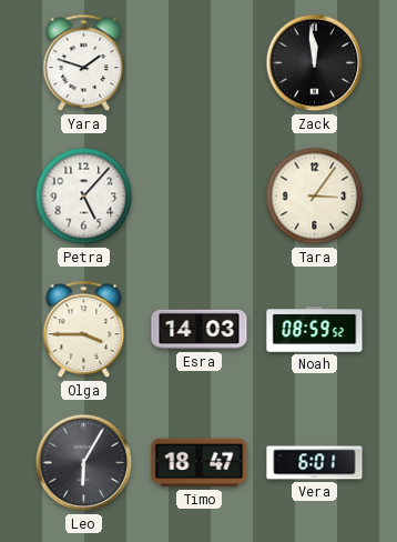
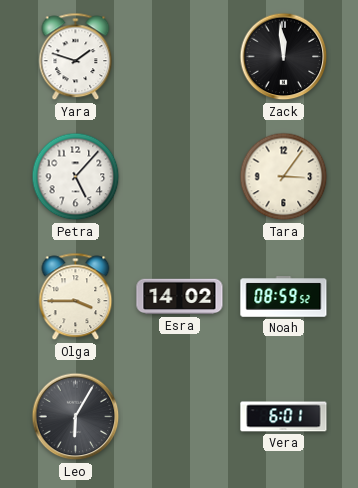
Esra: 14:03 -> 14:02 (180, 297)
Timo: 18:47 -> none (200, 463)
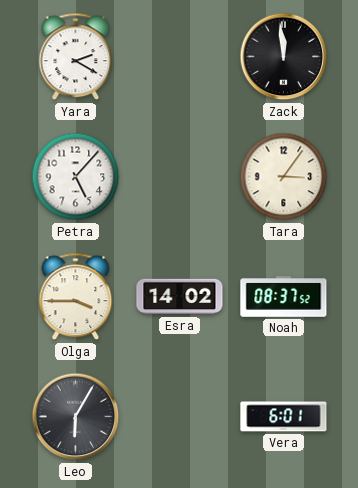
Yara: 1:48 -> 2:20 (76, 57)
Noah: 08:59 -> 08:37 (284, 297)
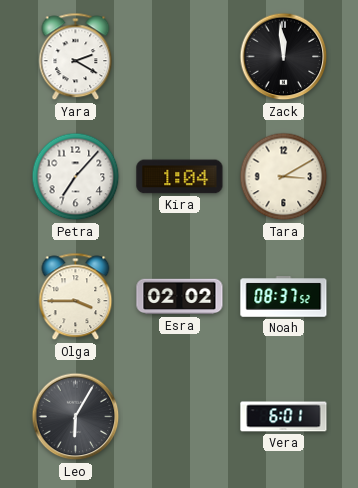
Petra: 5:07 -> 7:07 (76, 177)
Kira: none -> 1:04 (180, 177)
Tara: 3:06 -> 3:10 (284, 177)
Esra: 14:02 -> 02:02 (180, 297)
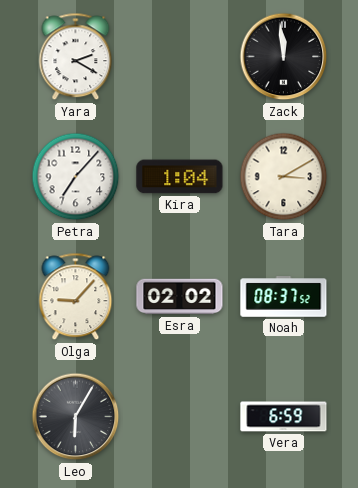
Olga: 3:45 -> 9:07 (76, 297)
Vera: 6:01 -> 6:59 (284, 417)
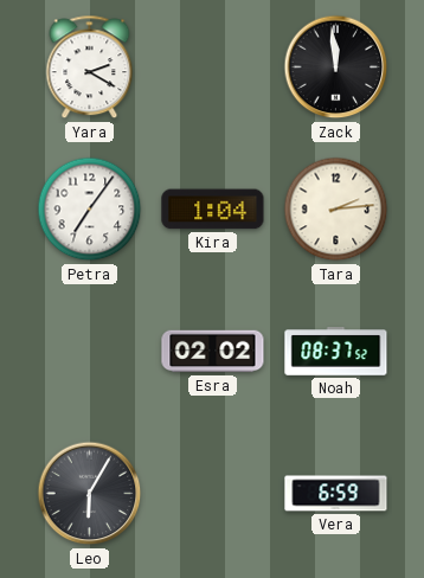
Petra: 7:07 -> 7:06 (90, 210)
Tara: 3:10 -> 2:14 (336, 210)
Olga: 9:07 -> none (76, 297)
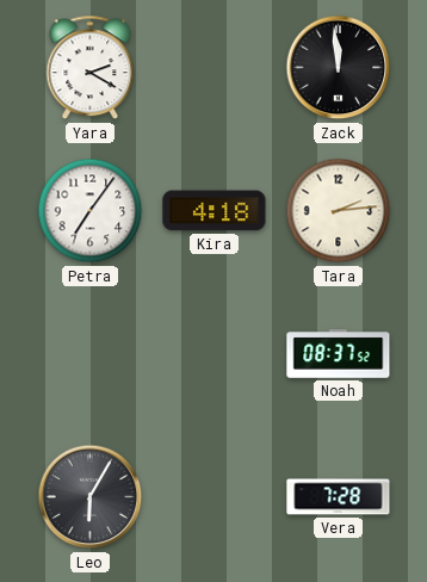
Kira: 1:04 -> 4:18 (215, 211)
Esra: 02:02 -> none (213, 352)
Vera: 6:59 -> 7:28 (339, 497)
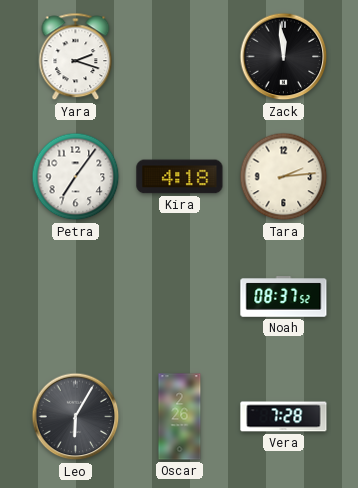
Yara: 2:20 -> 2:18 (76, 57)
Oscar: none -> 2:26 (180, 417)
